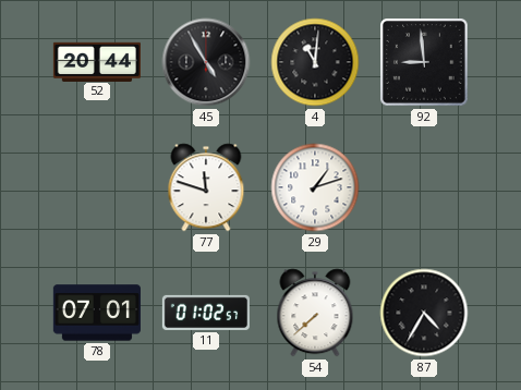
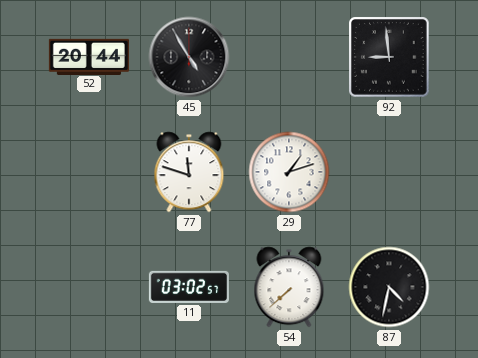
4: 11:01 -> none (315, 62)
78: 07:01 -> none (97, 313)
11: 01:02 -> 03:02 (189, 287)
87: 4:35 -> 4:32 (389, 287)
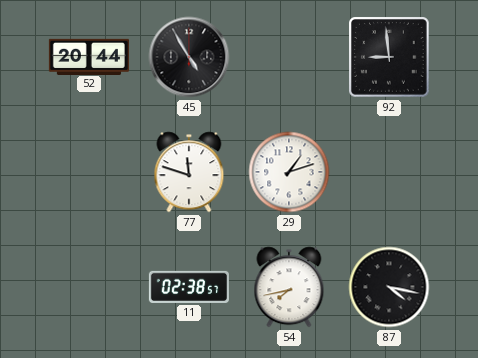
11: 03:02 -> 02:38 (189, 287)
54: 7:38 -> 7:43 (289, 287)
87: 4:32 -> 4:17 (389, 287)
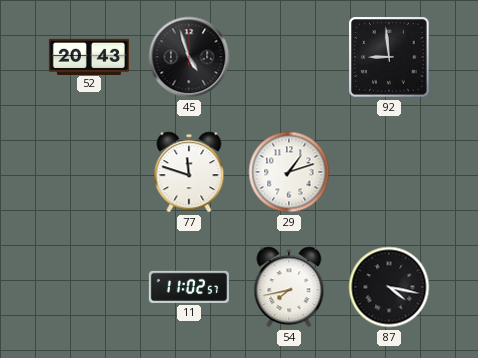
52: 20:44 -> 20:43 (89, 56)
45: 4:55 -> 4:57 (189, 57)
11: 02:38 -> 11:02 (189, 287)
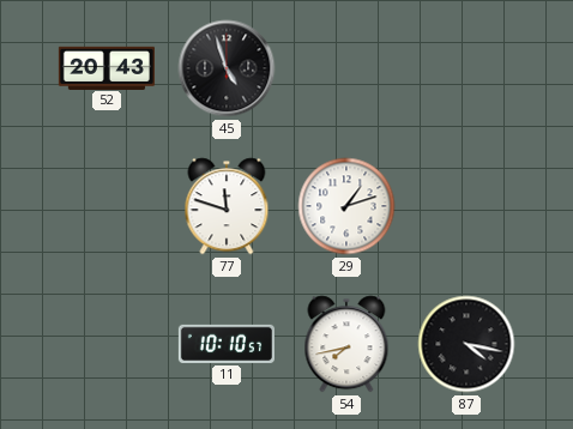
92: 8:59 -> none (389, 57)
11: 11:02 -> 10:10 (227, 344)
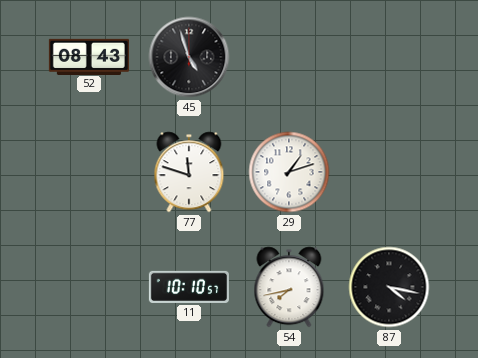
52: 20:43 -> 08:43 (89, 56)
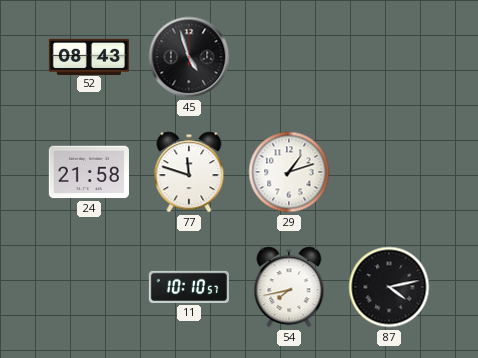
24: none -> 21:58 (89, 172)
87: 4:17 -> 4:13 (389, 287)
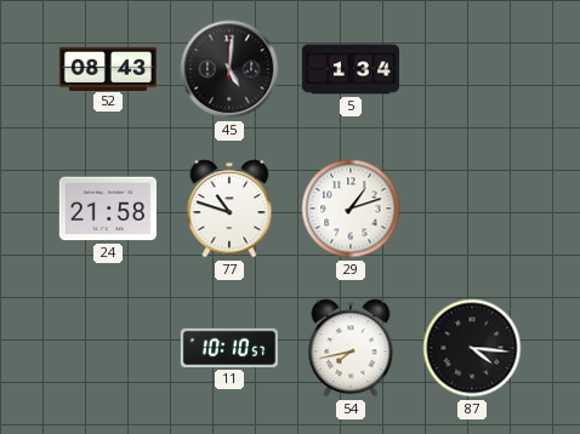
45: 4:57 -> 5:01 (229, 69)
5: none -> 1:34 (349, 69)
77: 11:48 -> 10:48 (229, 209)
87: 4:13 -> 4:16 (472, 348)
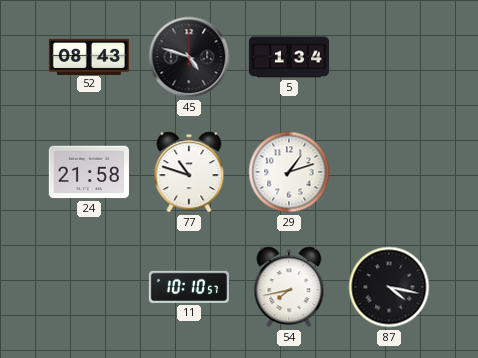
45: 5:01 -> 4:48 (189, 57)
87: 4:16 -> 4:17 (389, 287)
